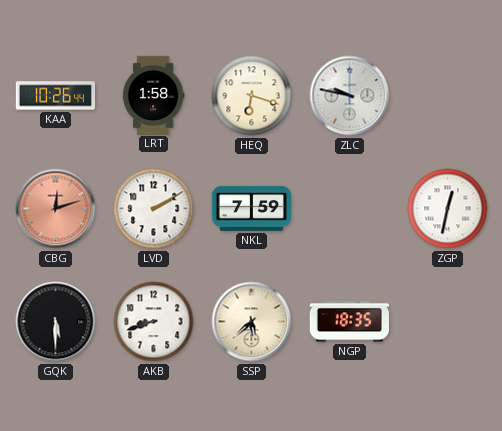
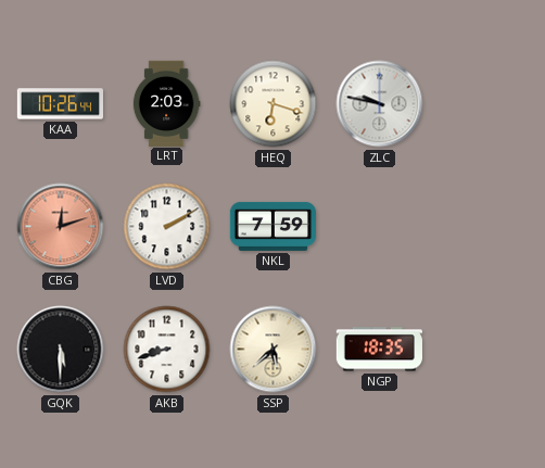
LRT: 1:58 -> 2:03 (166, 103)
ZGP: 12:32 -> none (448, 209)
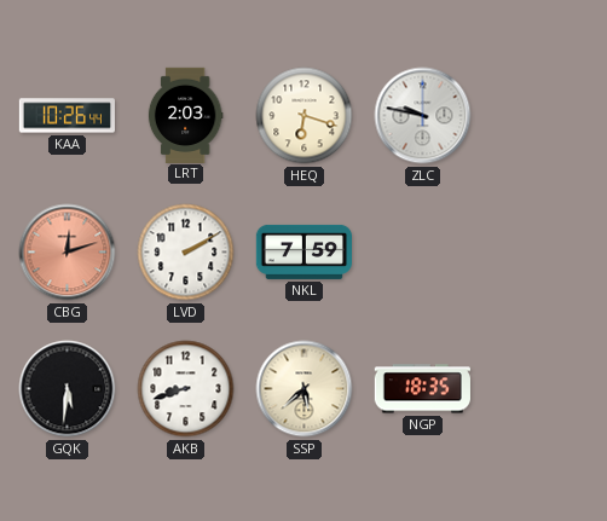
GQK: 5:30 -> 5:31 (68, 389)
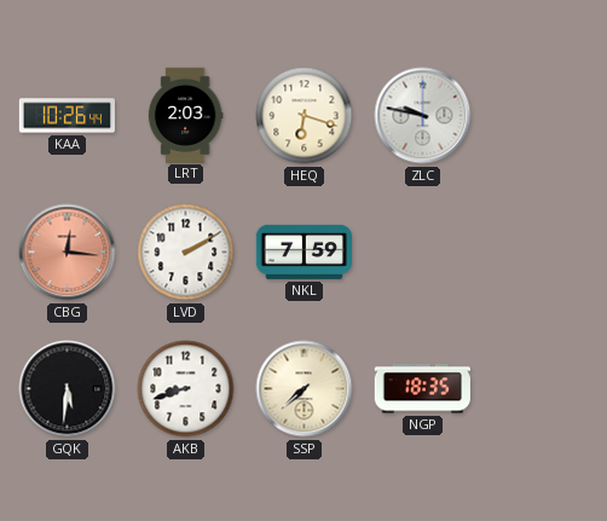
CBG: 12:12 -> 12:16 (68, 253)
SSP: 5:38 -> 7:38 (305, 389)
